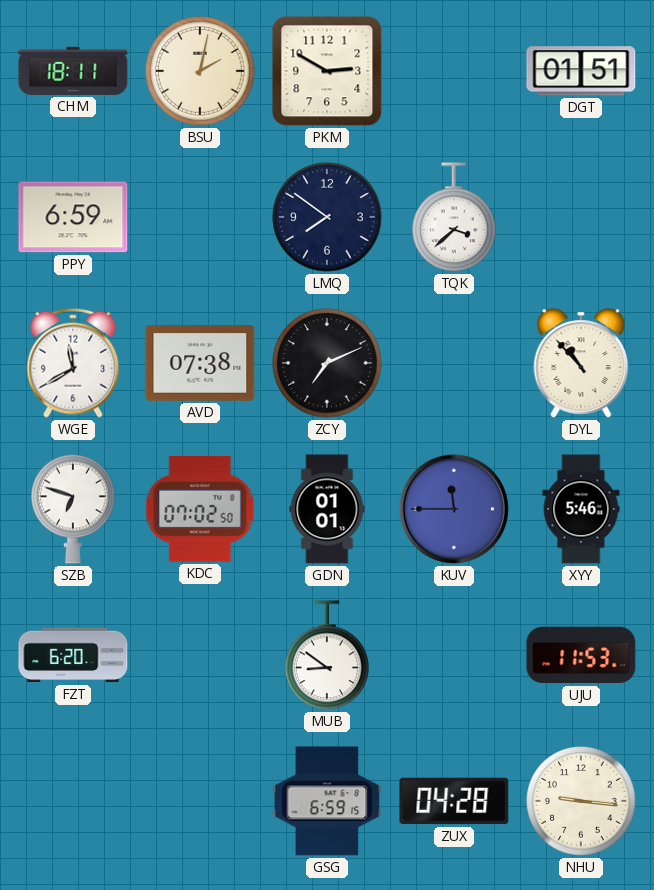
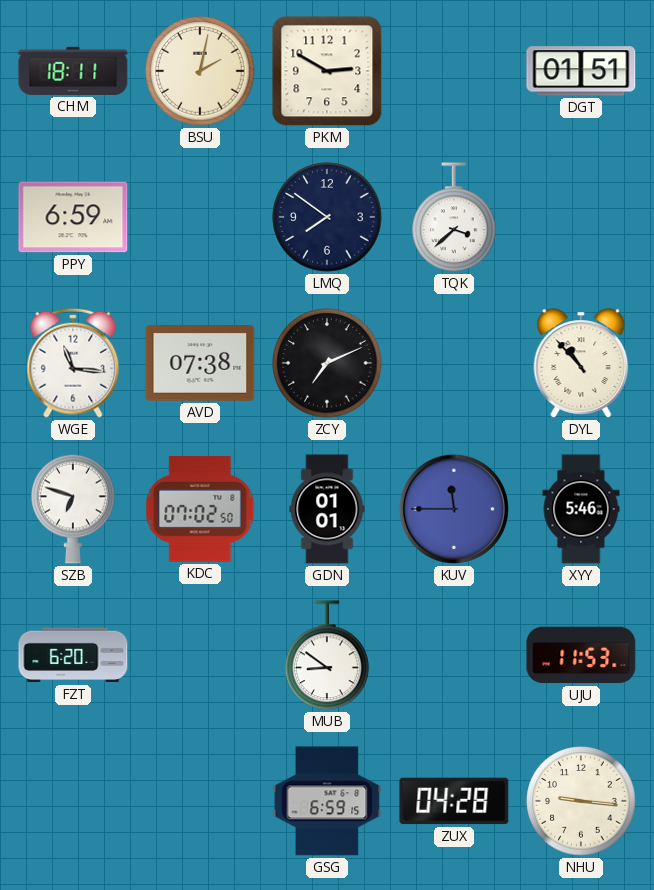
WGE: 11:40 -> 11:16 (73, 363)
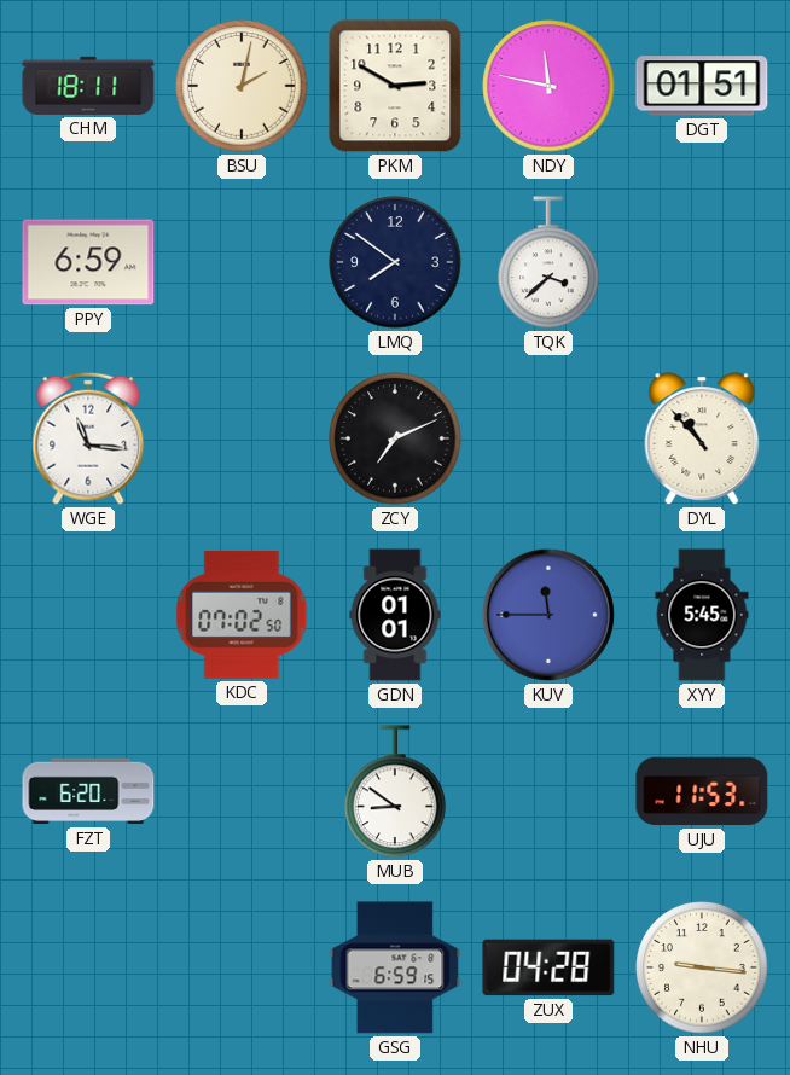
NDY: none -> 11:47 (548, 86)
AVD: 07:38 -> none (200, 364)
SZB: 6:48 -> none (73, 509)
XYY: 5:46 -> 5:45 (702, 615)
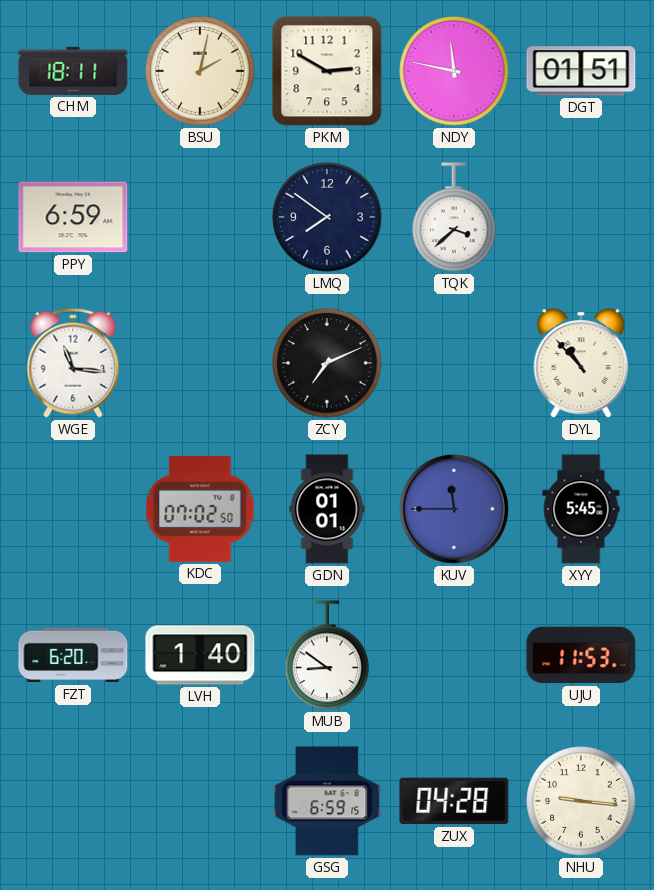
LVH: none -> 1:40 (200, 655)
